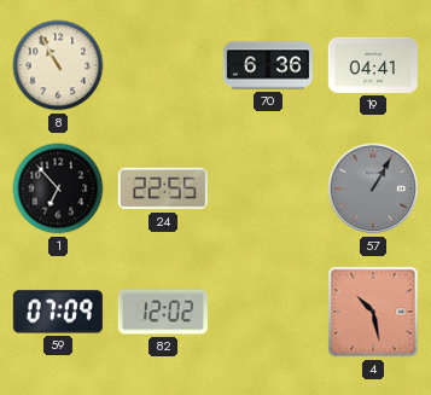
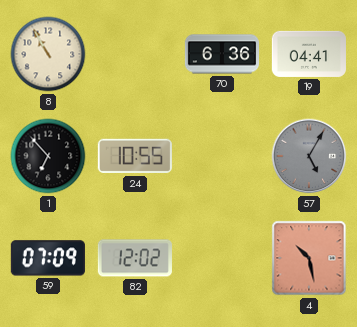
24: 22:55 -> 10:55 (135, 156)
57: 1:05 -> 5:05 (309, 156)
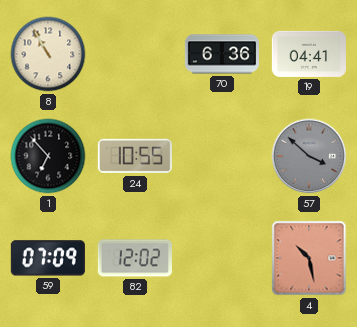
57: 5:05 -> 3:52 (309, 156)
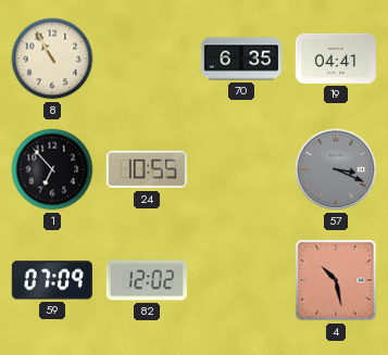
70: 6:36 -> 6:35 (240, 59)
57: 3:52 -> 3:19 (336, 169)
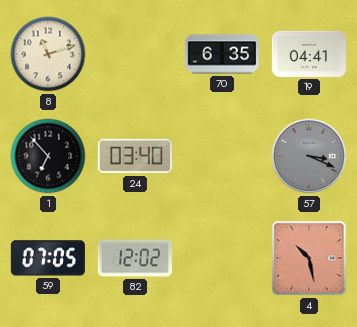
8: 10:55 -> 11:12 (48, 54)
24: 10:55 -> 03:40 (135, 156)
59: 07:09 -> 07:05 (48, 258)
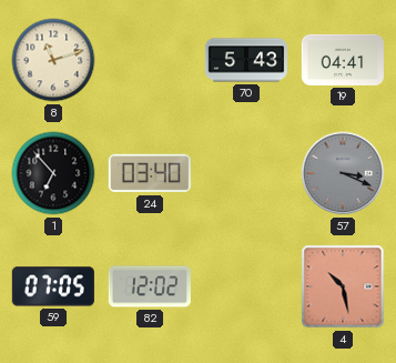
70: 6:35 -> 5:43 (245, 60)
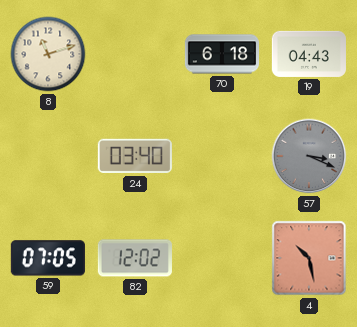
70: 5:43 -> 6:18 (221, 54)
19: 04:41 -> 04:43 (309, 54)
1: 6:53 -> none (53, 173)
